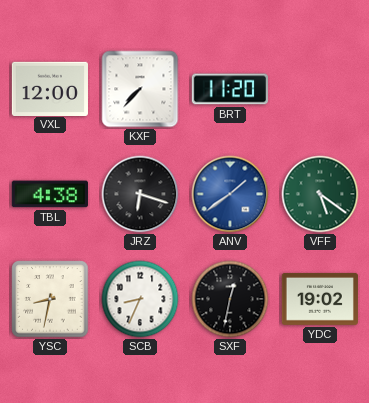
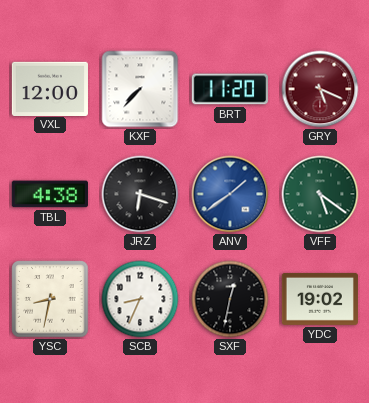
GRY: none -> 5:19 (320, 89)
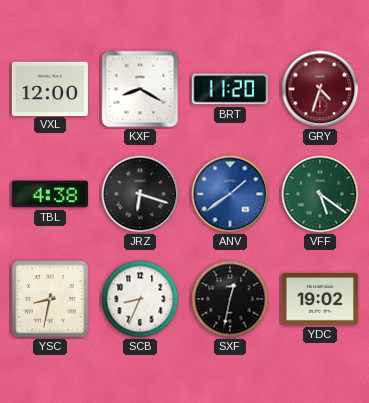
KXF: 7:37 -> 8:20 (140, 89)
GRY: 5:19 -> 4:33 (320, 89)
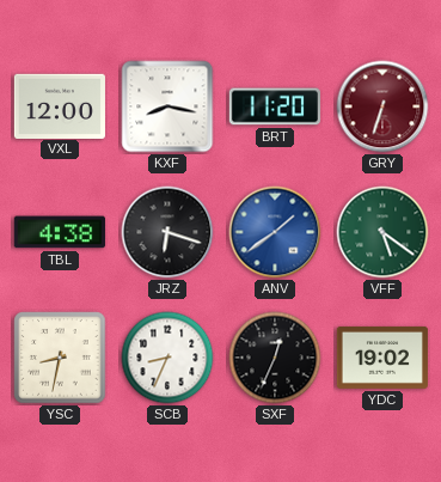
KXF: 8:20 -> 8:17 (167, 106)
GRY: 4:33 -> 6:33 (382, 106)
SXF: 12:32 -> 12:34 (275, 358)
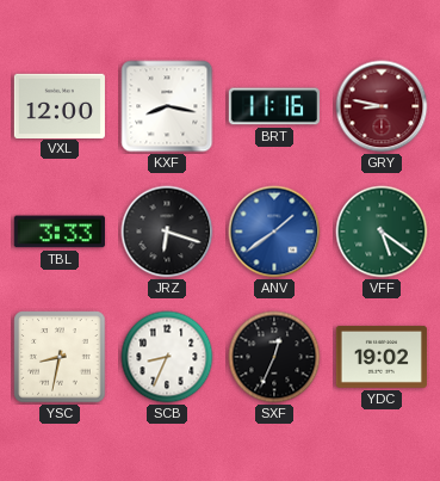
BRT: 11:20 -> 11:16 (274, 106)
GRY: 6:33 -> 8:47 (382, 106)
TBL: 4:38 -> 3:33 (60, 232)
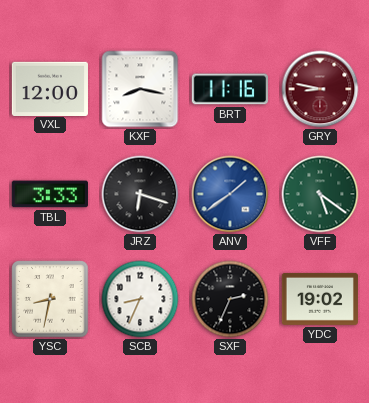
SXF: 12:34 -> 2:34 (230, 299)
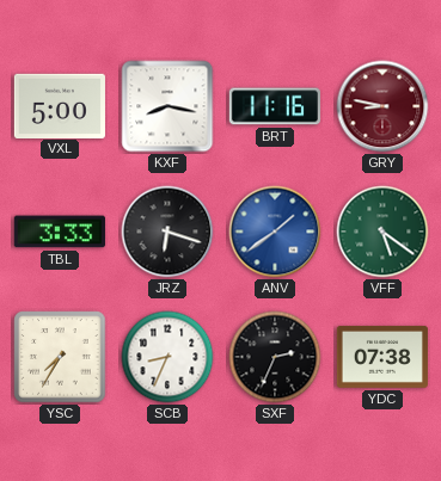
VXL: 12:00 -> 5:00 (60, 105)
YSC: 8:32 -> 7:35 (60, 357)
YDC: 19:02 -> 07:38 (382, 357)
